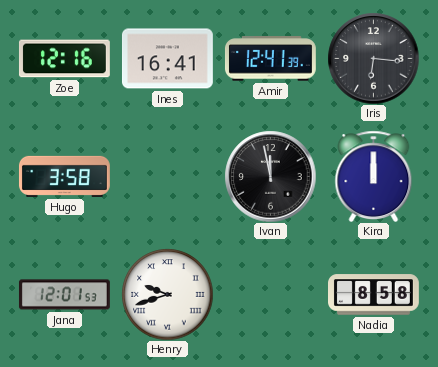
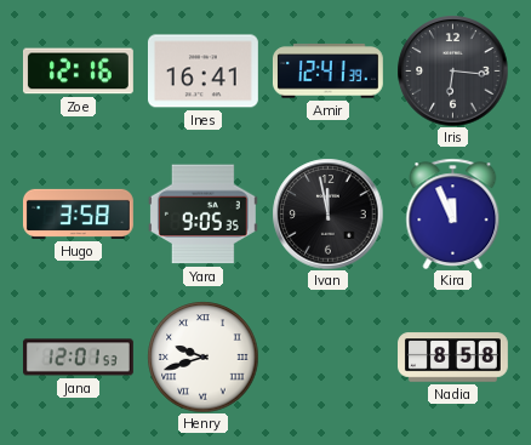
Yara: none -> 9:05 (202, 215)
Kira: 12:00 -> 11:56 (453, 213)
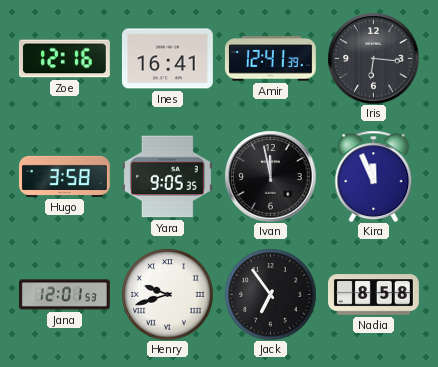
Jack: none -> 6:54 (270, 294)
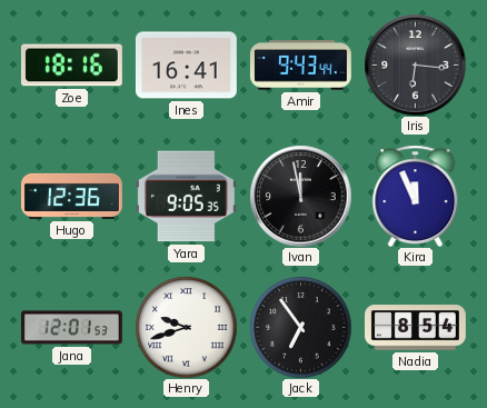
Zoe: 12:16 -> 18:16 (71, 66)
Amir: 12:41 -> 9:43 (300, 66)
Hugo: 3:58 -> 12:36 (71, 196)
Nadia: 8:58 -> 8:54 (416, 328)
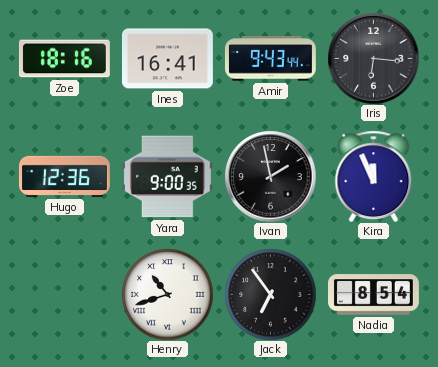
Yara: 9:05 -> 9:00 (167, 177)
Ivan: 11:58 -> 1:58 (270, 176)
Jana: 12:01 -> none (71, 328)
Henry: 9:42 -> 10:42 (167, 294)
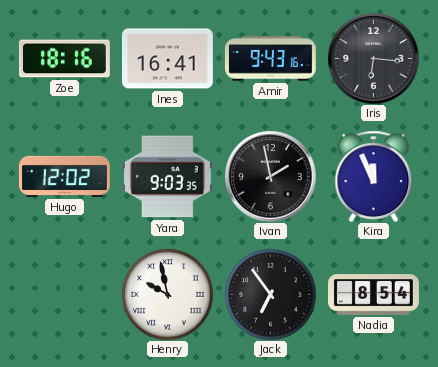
Amir: 9:43:44 -> 9:43:16 (270, 59)
Hugo: 12:36 -> 12:02 (64, 176)
Yara: 9:00 -> 9:03 (167, 177)
Henry: 10:42 -> 9:58 (167, 294)
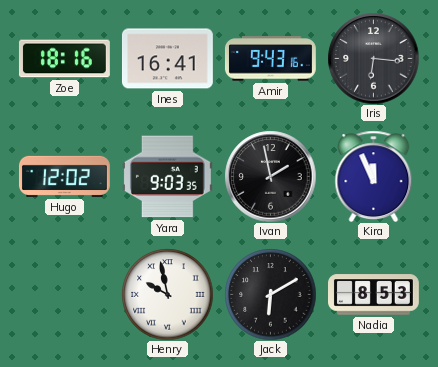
Jack: 6:54 -> 6:10 (270, 294)
Nadia: 8:54 -> 8:53 (374, 295)
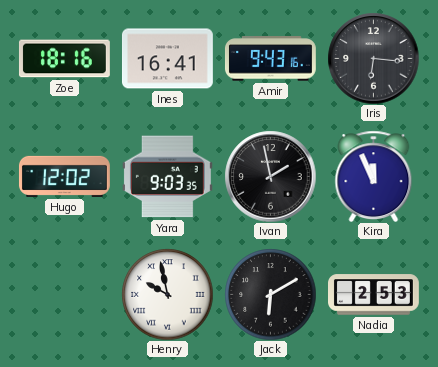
Nadia: 8:53 -> 2:53 (374, 295)
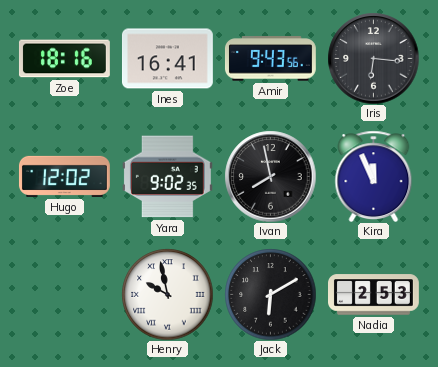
Amir: 9:43:16 -> 9:43:56 (270, 59)
Yara: 9:03 -> 9:02 (167, 177)
Ivan: 1:58 -> 7:58 (270, 176)
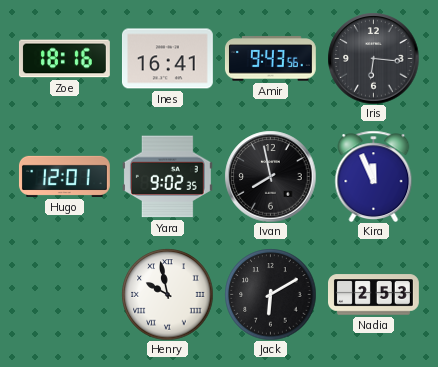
Hugo: 12:02 -> 12:01 (64, 176)
